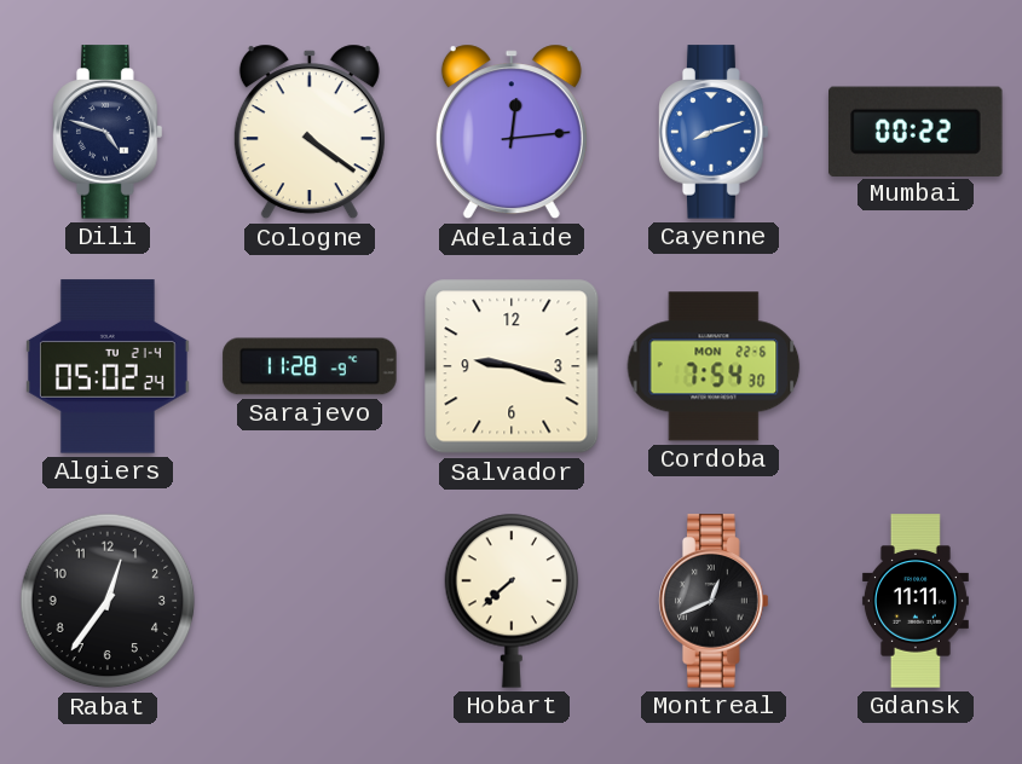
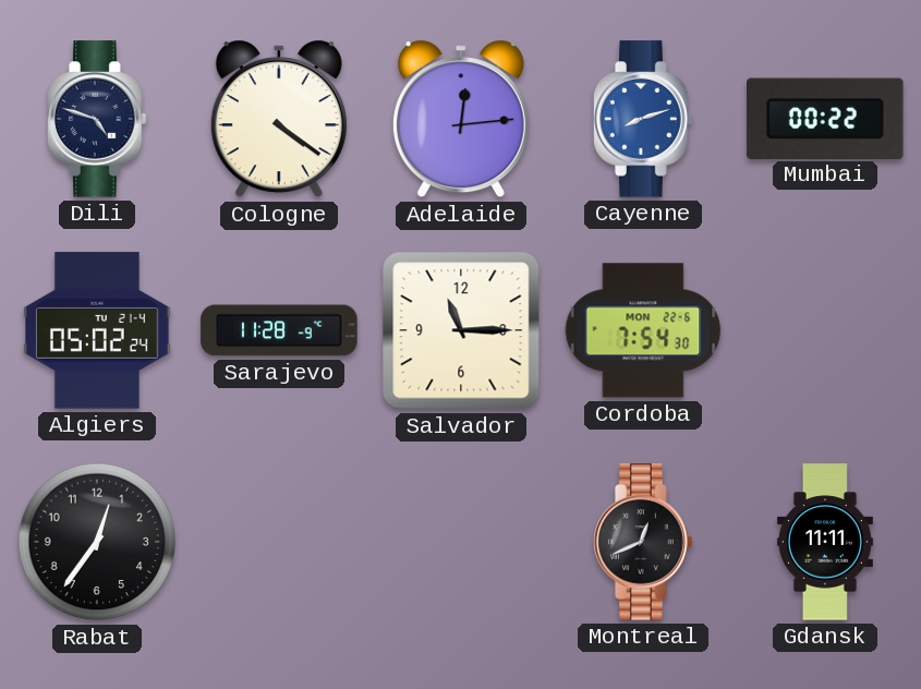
Salvador: 9:18 -> 11:15 (461, 330)
Hobart: 7:38 -> none (512, 601)
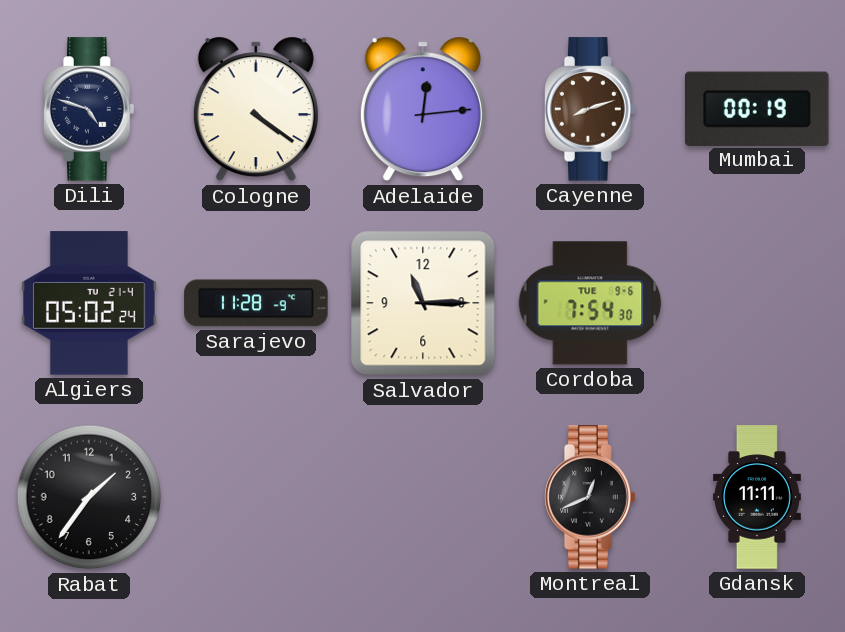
Cayenne dial: blue -> brown (590, 109)
Mumbai: 00:22 -> 00:19 (758, 108)
Cordoba date: MON 22-6 -> TUE 9-6 (590, 303)
Rabat: 12:36 -> 1:36 (89, 497)
